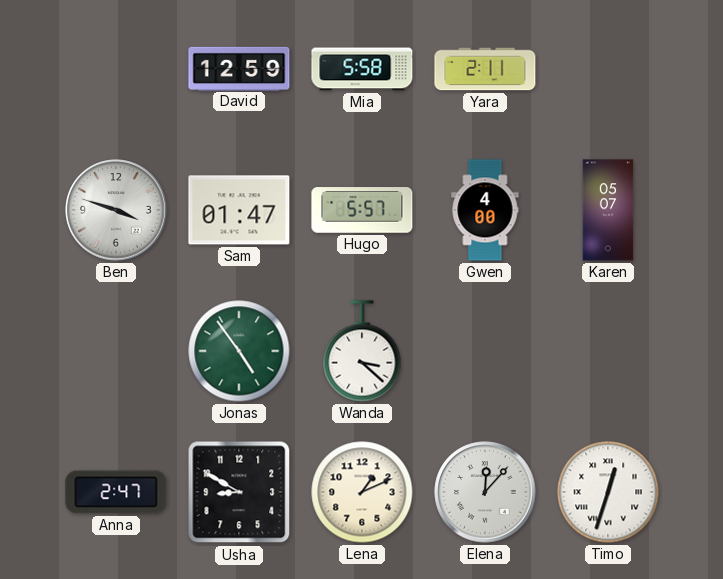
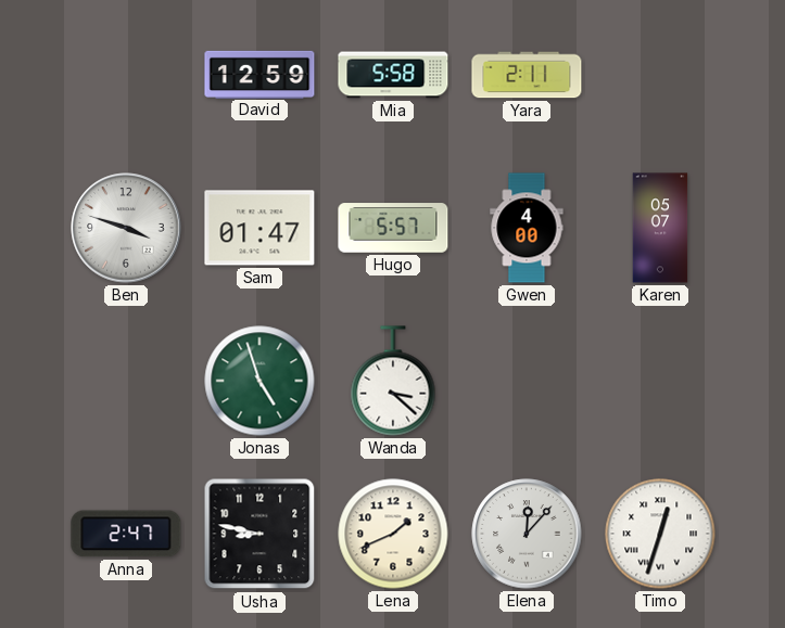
Jonas: 4:54 -> 4:57 (259, 381)
Usha: 8:50 -> 8:47 (259, 534)
Lena: 1:11 -> 1:41 (393, 534)
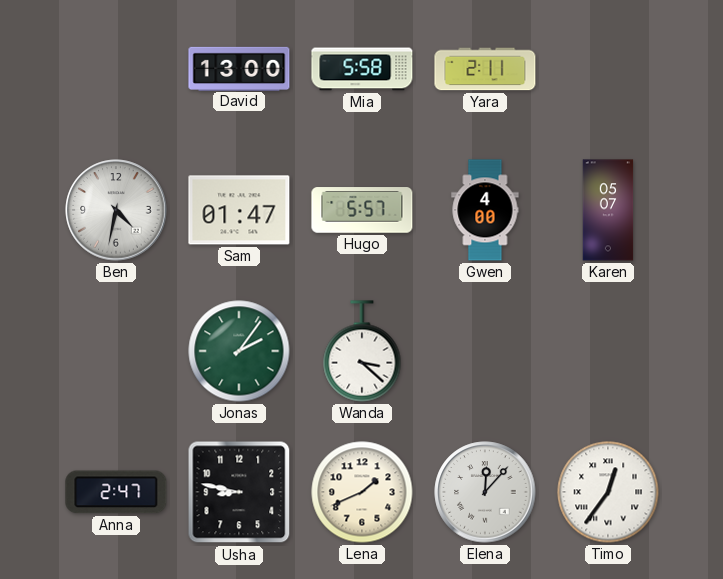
David: 12:59 -> 13:00 (239, 68)
Ben: 3:48 -> 4:32 (116, 210)
Jonas: 4:57 -> 2:06 (239, 351)
Timo: 12:33 -> 12:36 (608, 492)
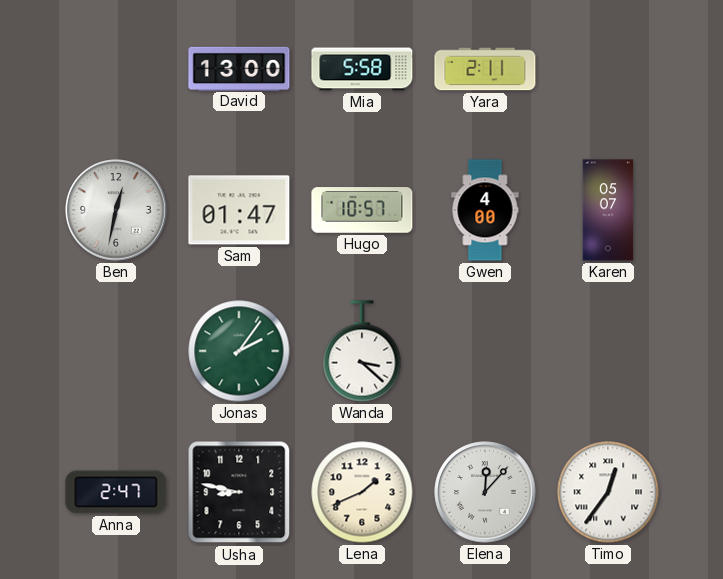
Ben: 4:32 -> 12:32 (116, 210)
Hugo: 5:57 -> 10:57 (362, 210)
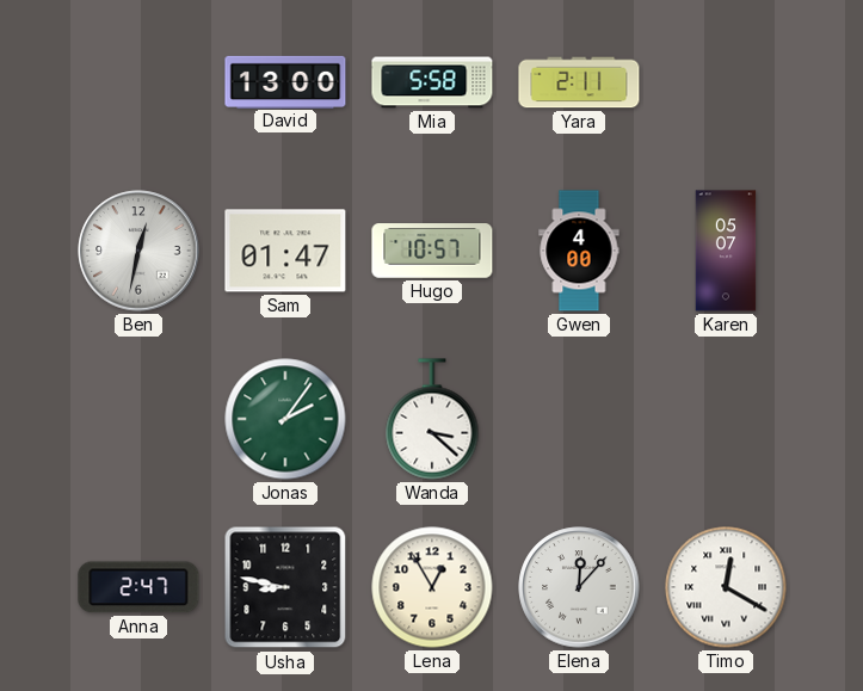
Lena: 1:41 -> 12:55 (432, 587)
Timo: 12:36 -> 12:20 (726, 587)
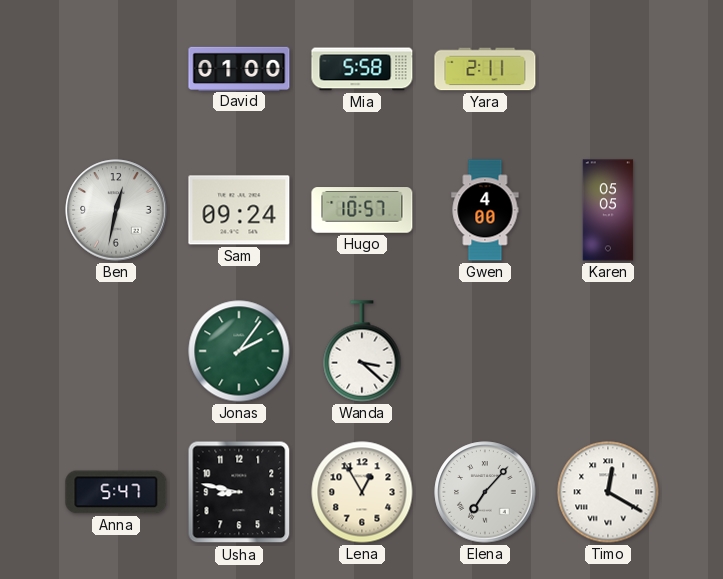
David: 13:00 -> 01:00 (239, 68)
Sam: 01:47 -> 09:24 (239, 210)
Karen: 05:07 -> 05:05 (608, 210)
Anna: 2:47 -> 5:47 (116, 492)
Elena: 12:07 -> 7:07 (485, 492)
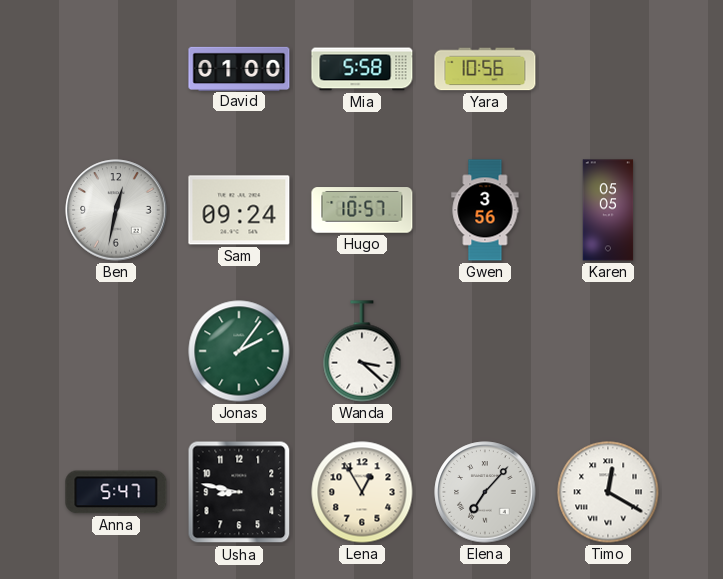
Yara: 2:11 -> 10:56 (485, 69)
Gwen: 4:00 -> 3:56 (485, 210)
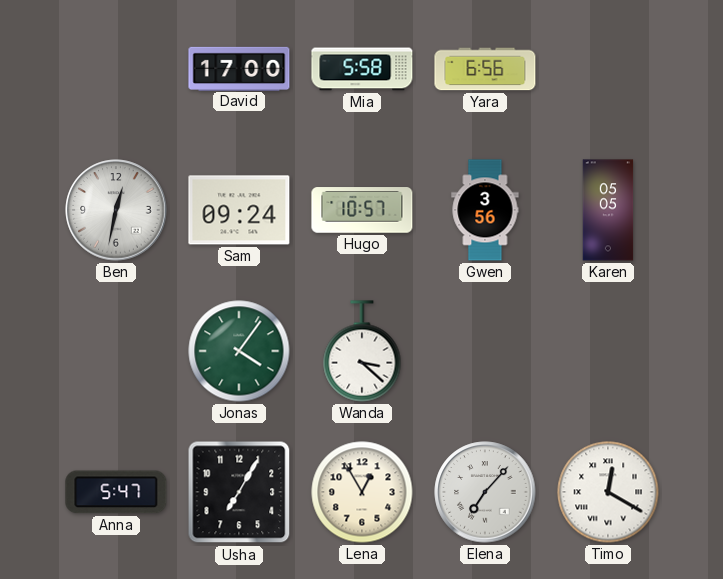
David: 01:00 -> 17:00 (239, 68)
Yara: 10:56 -> 6:56 (485, 69)
Jonas: 2:06 -> 4:06 (239, 351)
Usha: 8:47 -> 7:05 (239, 492)
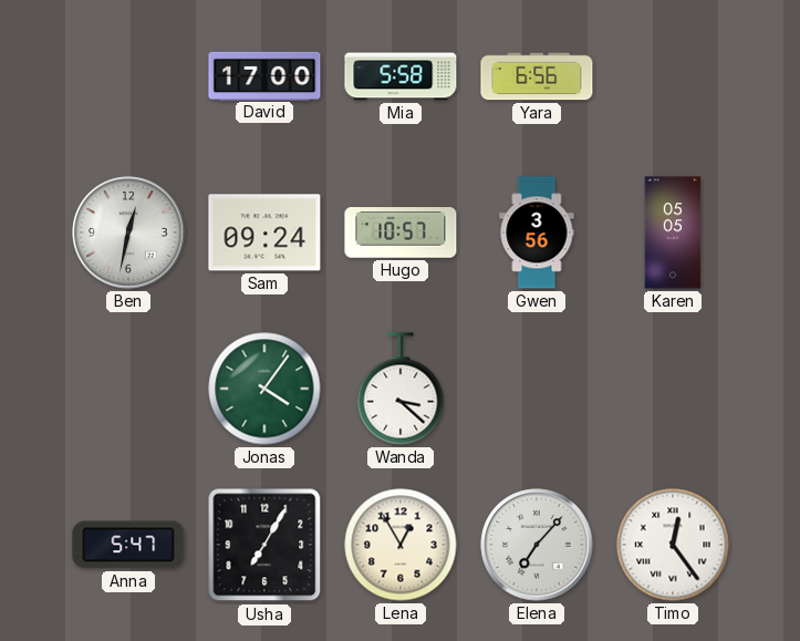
Timo: 12:20 -> 12:24 (673, 545)
